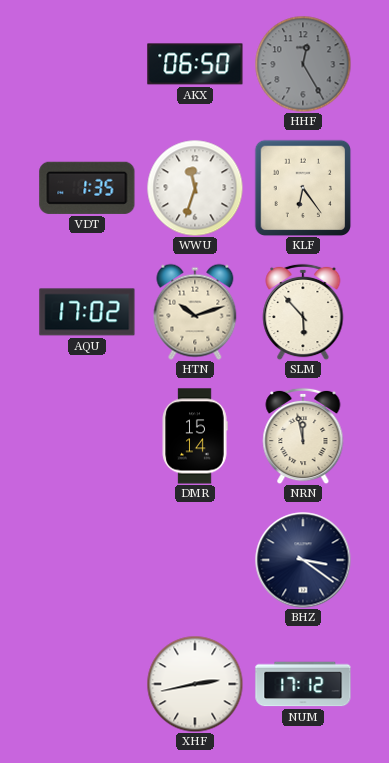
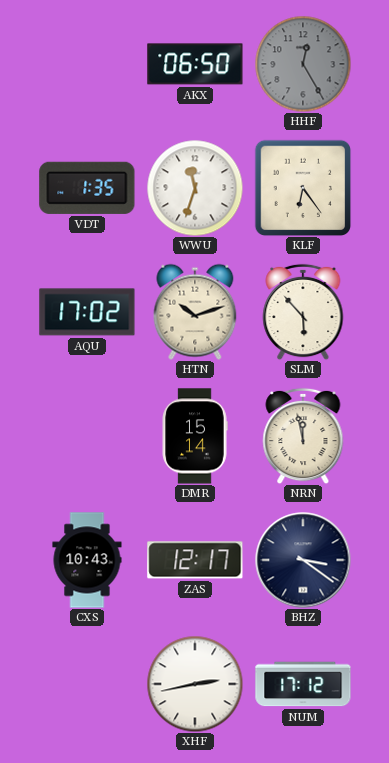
CXS: none -> 10:43 (87, 560)
ZAS: none -> 12:17 (195, 560)
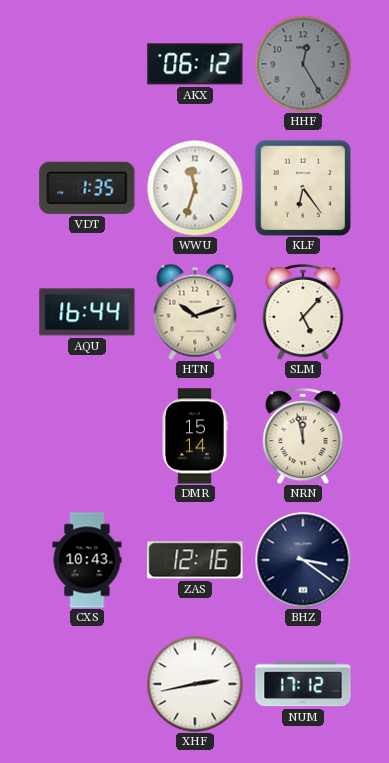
AKX: 06:50 -> 06:12 (195, 64)
AQU: 17:02 -> 16:44 (87, 312)
SLM: 5:53 -> 5:07 (303, 312)
ZAS: 12:17 -> 12:16 (195, 560)
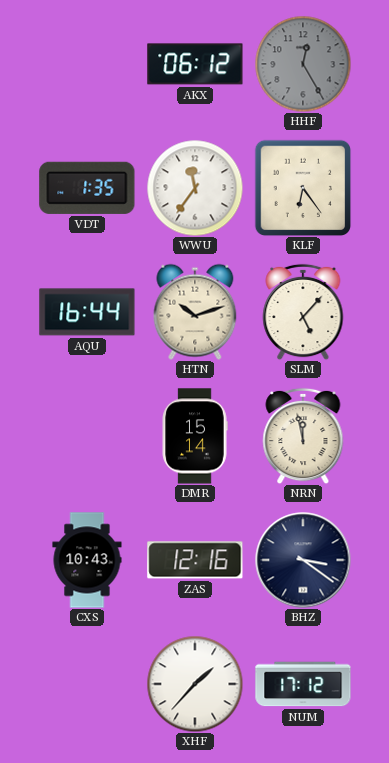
WWU: 11:33 -> 11:36 (195, 188)
XHF: 2:43 -> 1:37 (195, 684)
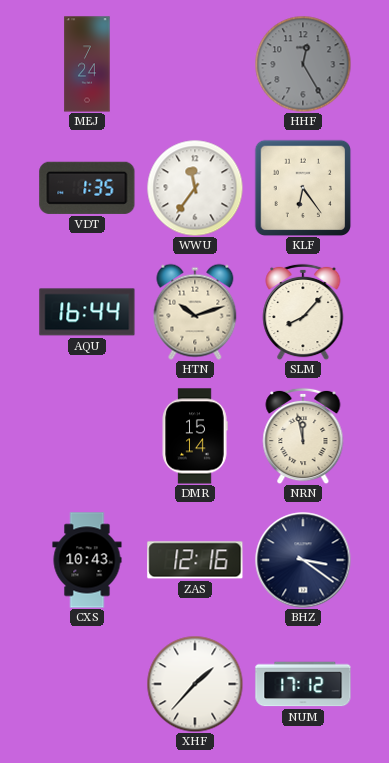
MEJ: none -> 7:24 (87, 64)
AKX: 06:12 -> none (195, 64)
SLM: 5:07 -> 8:07 (303, 312)
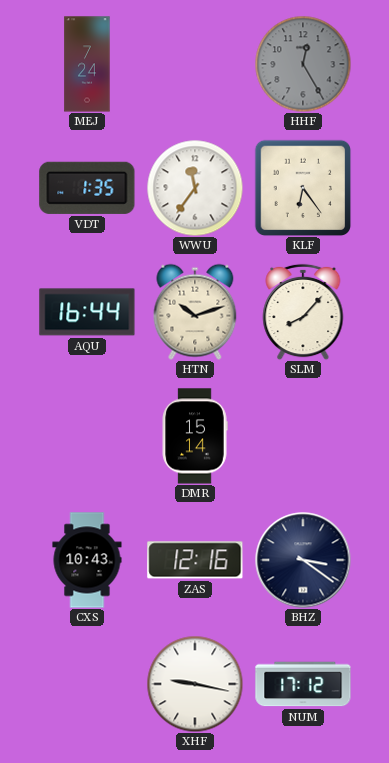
NRN: 11:58 -> none (303, 436)
XHF: 1:37 -> 9:17 (195, 684)
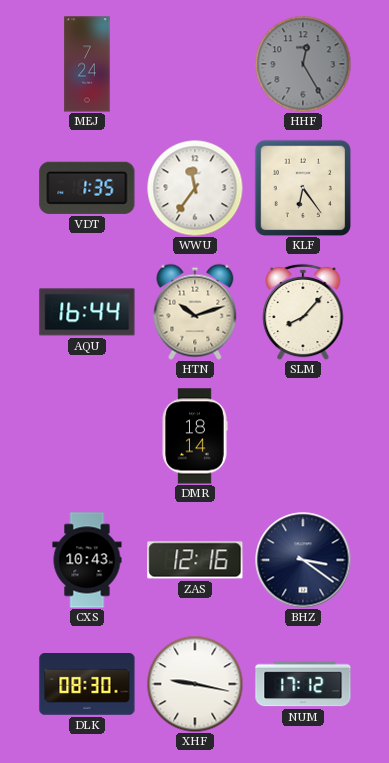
DMR: 15:14 -> 18:14 (195, 436)
DLK: none -> 08:30 (87, 685)
